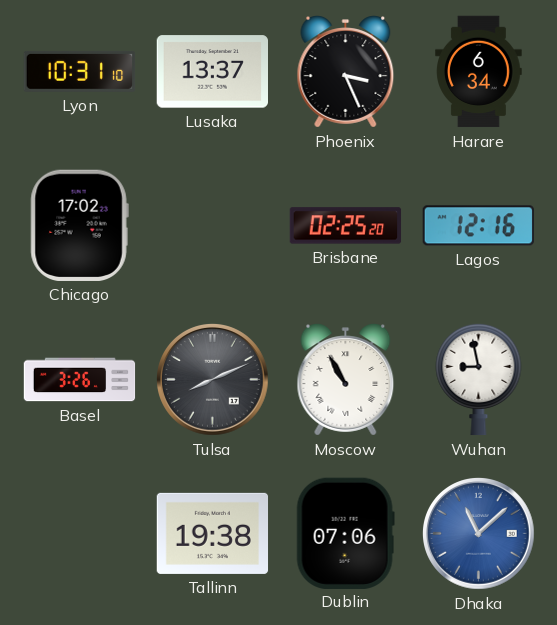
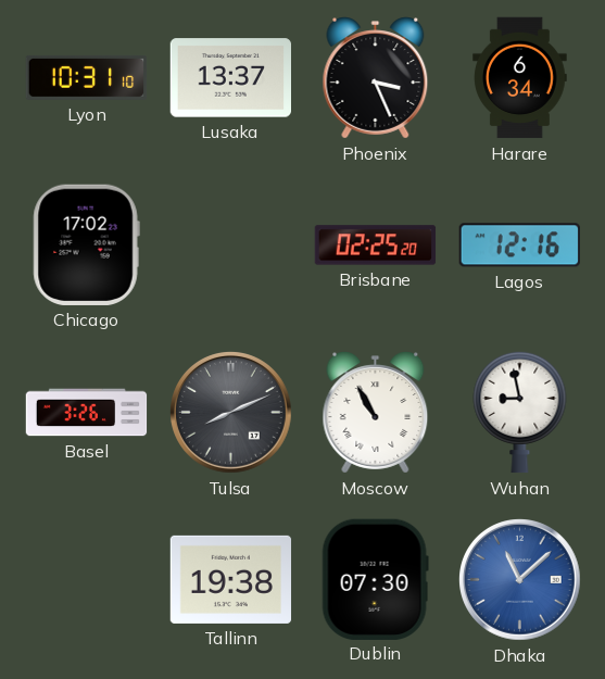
Dublin: 07:06 -> 07:30 (375, 579)
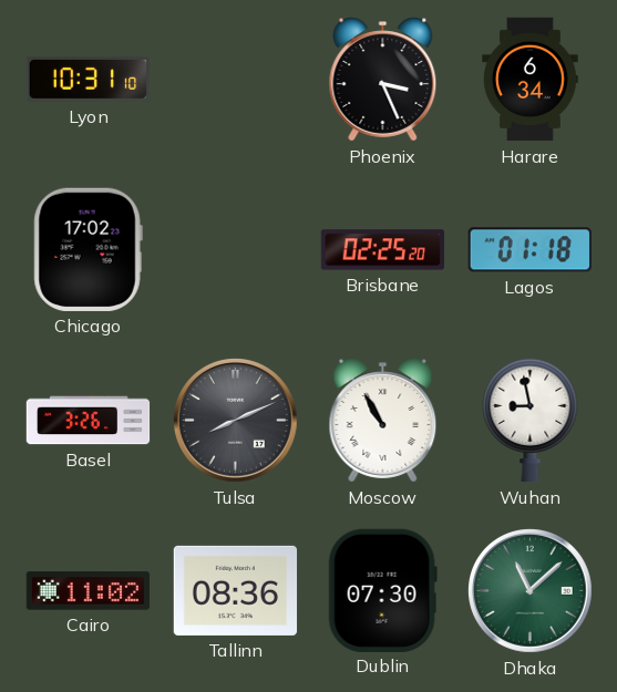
Lusaka: 13:37 -> none (230, 78)
Lagos: 12:16 -> 01:18 (529, 250)
Cairo: none -> 11:02 (89, 591)
Tallinn: 19:38 -> 08:36 (236, 590)
Dhaka dial: blue -> green (531, 591)
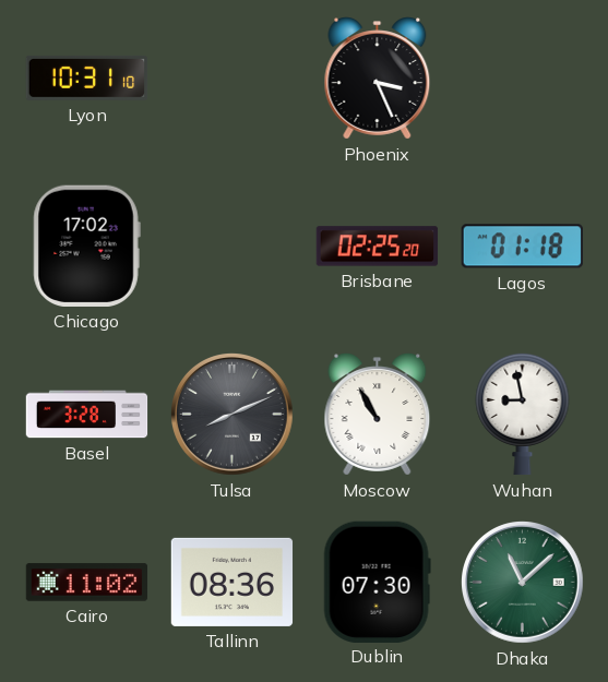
Harare: 6:34 -> none (531, 80)
Basel: 3:26 -> 3:28 (87, 415)
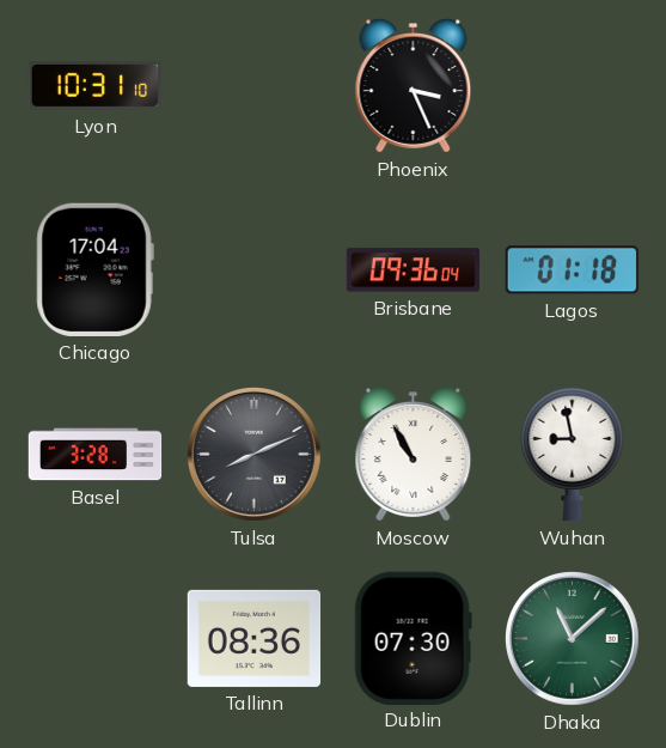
Chicago: 17:02 -> 17:04 (94, 269)
Brisbane: 02:25 -> 09:36 (414, 270)
Cairo: 11:02 -> none (87, 583)
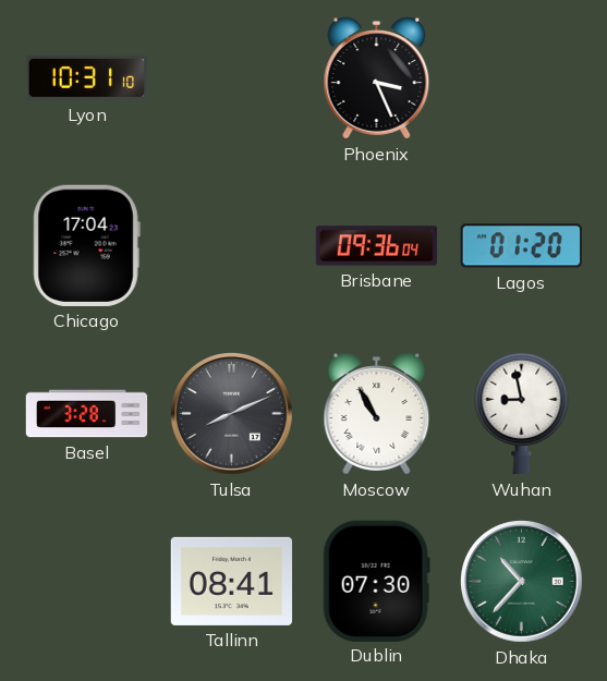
Lagos: 01:18 -> 01:20 (521, 246)
Tallinn: 08:36 -> 08:41 (232, 581)
Dhaka: 11:08 -> 10:37 (522, 582)
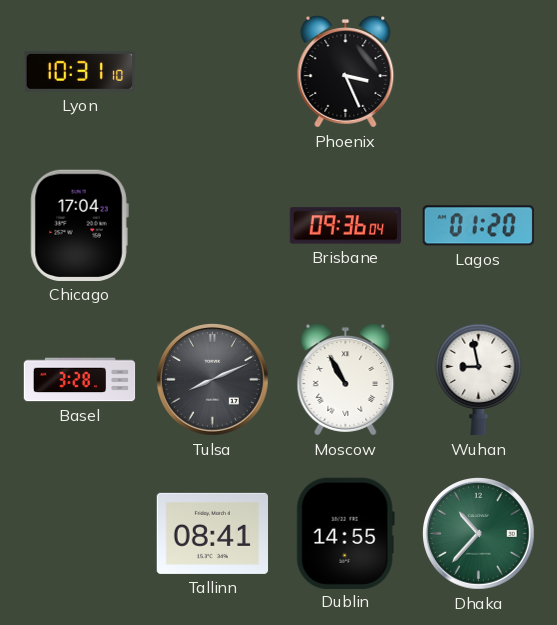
Dublin: 07:30 -> 14:55 (345, 533)
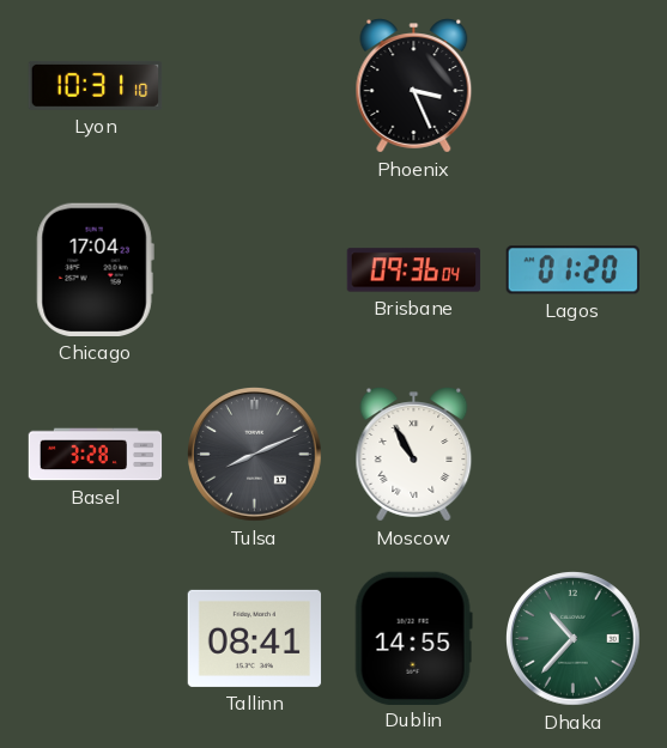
Wuhan: 8:58 -> none (479, 379)
